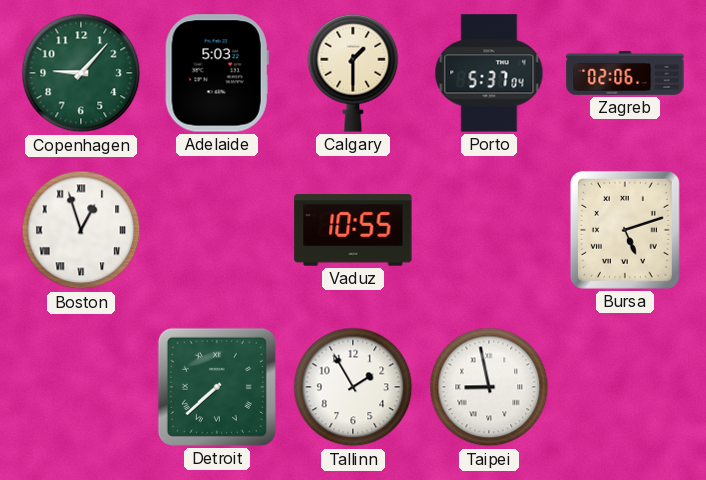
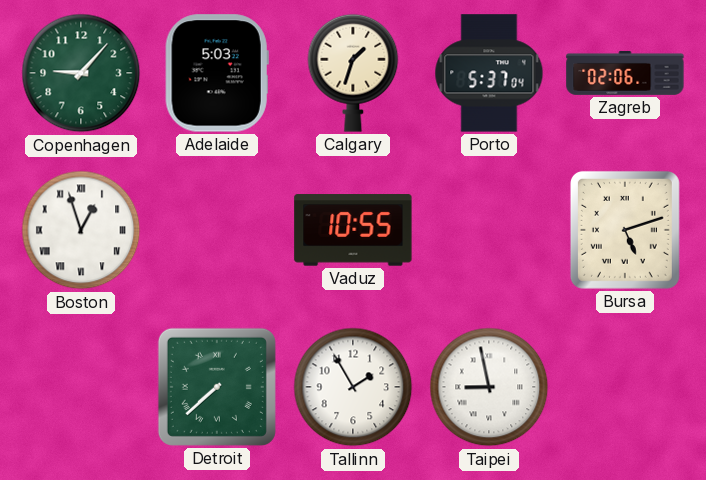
Calgary: 1:30 -> 1:33 (353, 73)
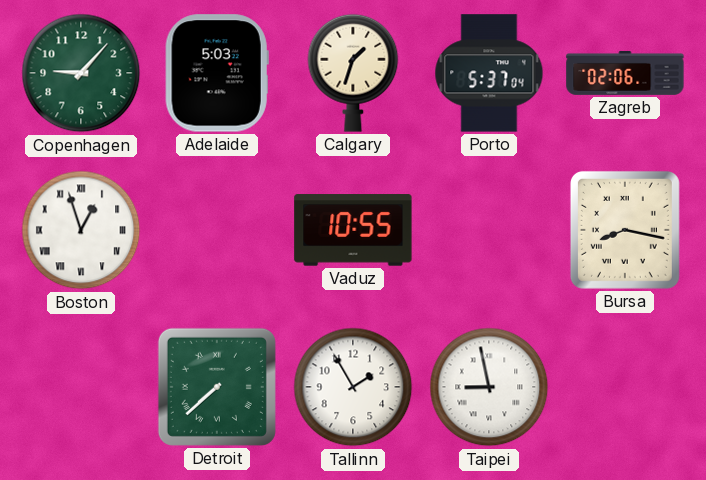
Bursa: 5:12 -> 8:17 (625, 230)
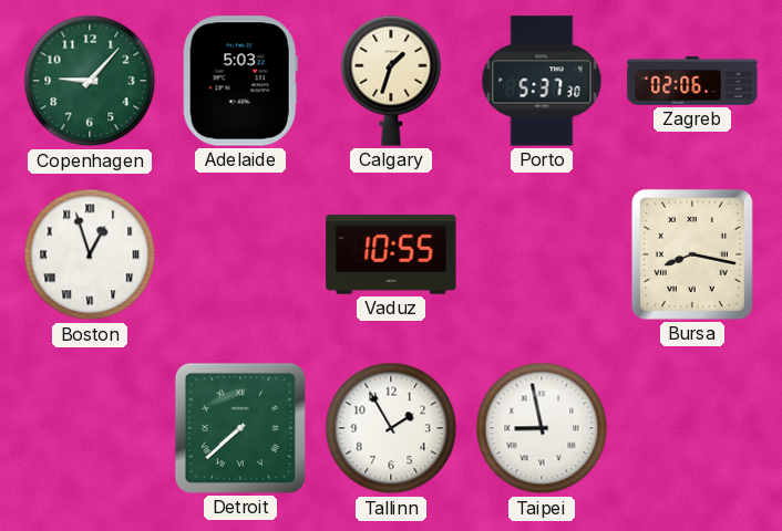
Porto: 5:37:04 -> 5:37:30 (542, 81)
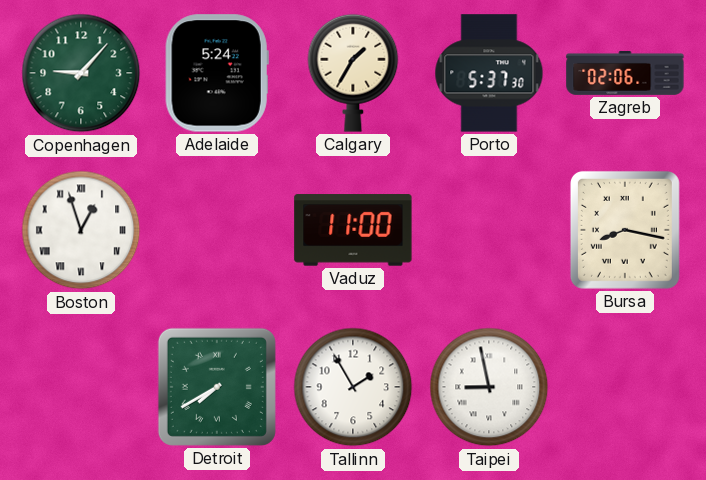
Adelaide: 5:03 -> 5:24 (217, 73)
Calgary: 1:33 -> 1:35 (353, 73)
Vaduz: 10:55 -> 11:00 (353, 230)
Detroit: 7:38 -> 7:40 (217, 387)
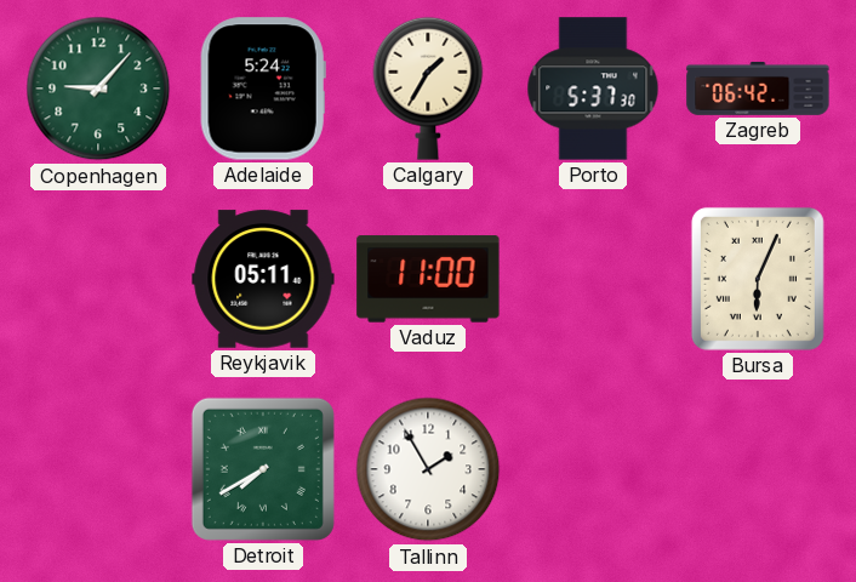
Zagreb: 02:06 -> 06:42 (758, 89)
Boston: 12:57 -> none (81, 230)
Reykjavik: none -> 05:11 (263, 279)
Bursa: 8:17 -> 6:04 (758, 279)
Taipei: 8:58 -> none (489, 387)
